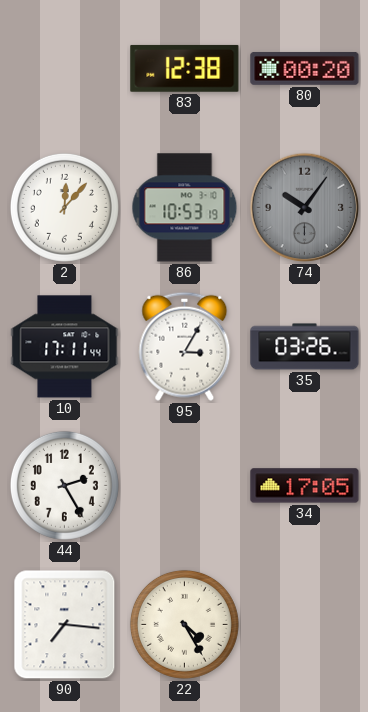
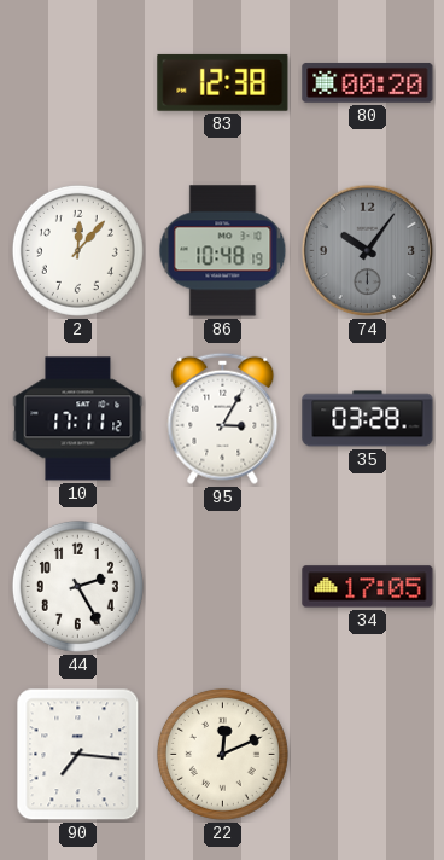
86: 10:53 -> 10:48 (223, 251)
10: 17:11:44 -> 17:11:12 (78, 419)
35: 03:26 -> 03:28 (368, 419)
22: 4:25 -> 12:11 (222, 754)
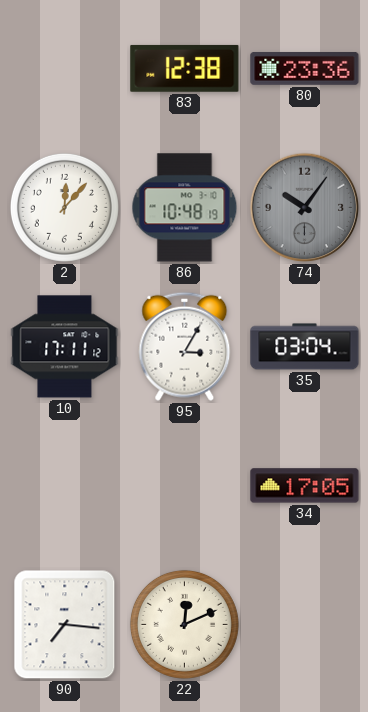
80: 00:20 -> 23:36 (305, 68)
35: 03:28 -> 03:04 (305, 347)
44: 2:25 -> none (77, 586)
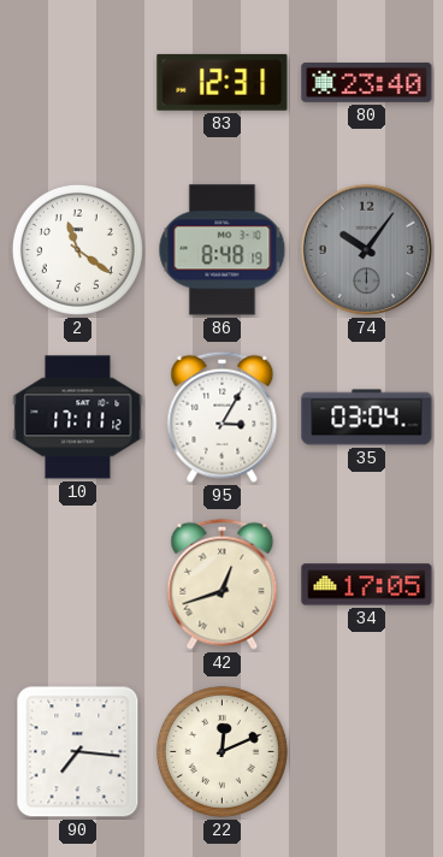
83: 12:38 -> 12:31 (223, 82)
80: 23:36 -> 23:40 (367, 82)
2: 12:07 -> 11:21 (77, 249)
86: 10:48 -> 8:48 (223, 250)
42: none -> 12:42 (223, 584)
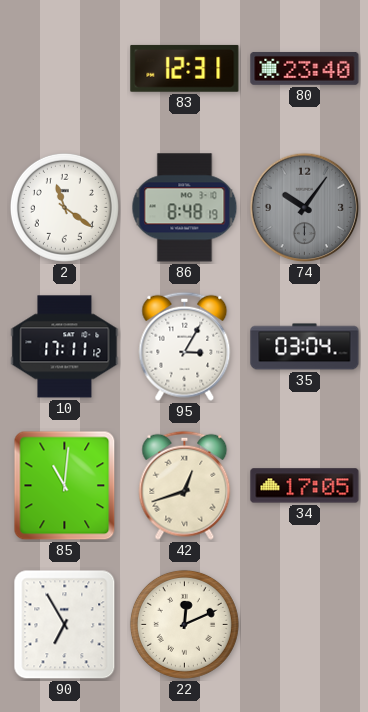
85: none -> 11:01 (65, 486)
90: 7:16 -> 6:55 (65, 625)
